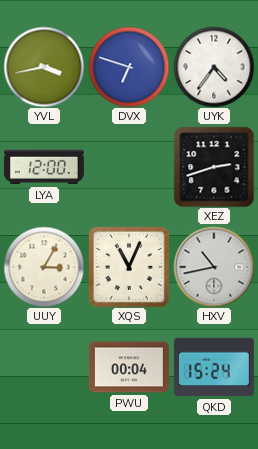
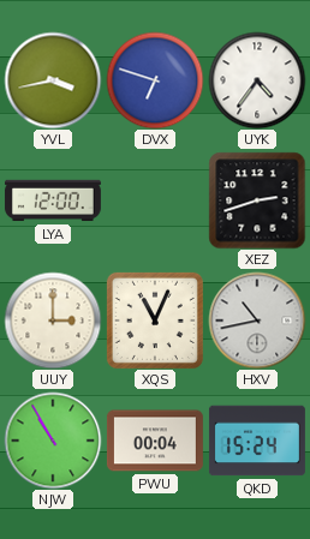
UUY: 3:05 -> 3:00 (53, 321)
NJW: none -> 10:55 (53, 441)
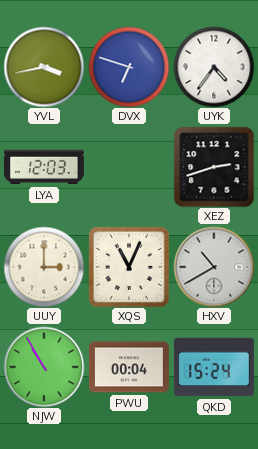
LYA: 12:00 -> 12:03 (44, 167)
HXV: 10:43 -> 10:40 (214, 267)
